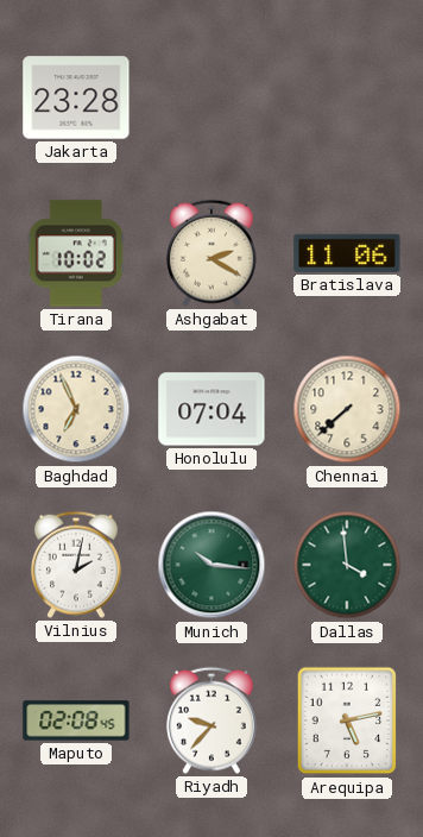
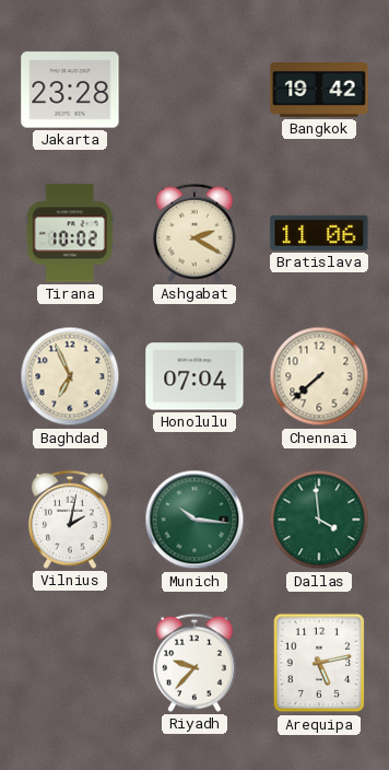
Bangkok: none -> 19:42 (319, 91)
Maputo: 02:08 -> none (76, 720)
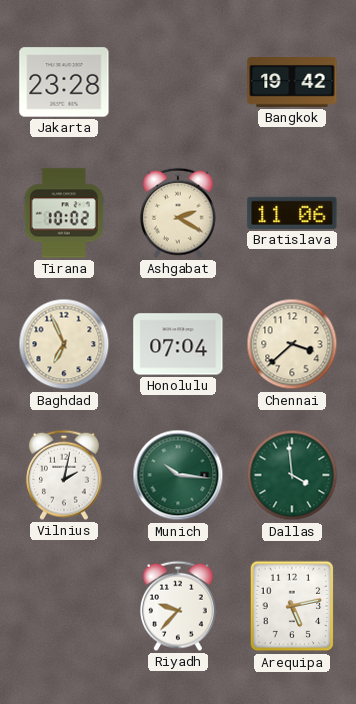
Chennai: 7:38 -> 3:38 (292, 344)
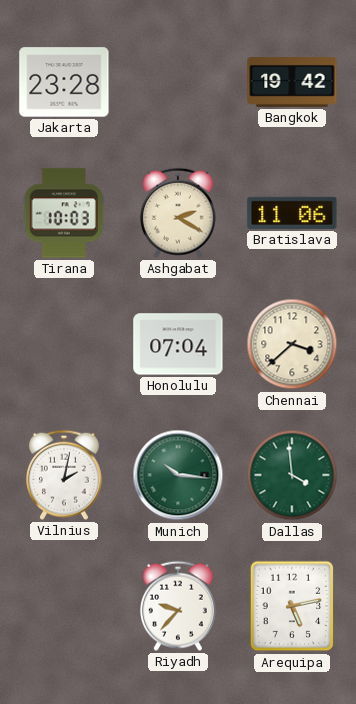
Tirana: 10:02 -> 10:03 (64, 213)
Baghdad: 6:56 -> none (64, 344)
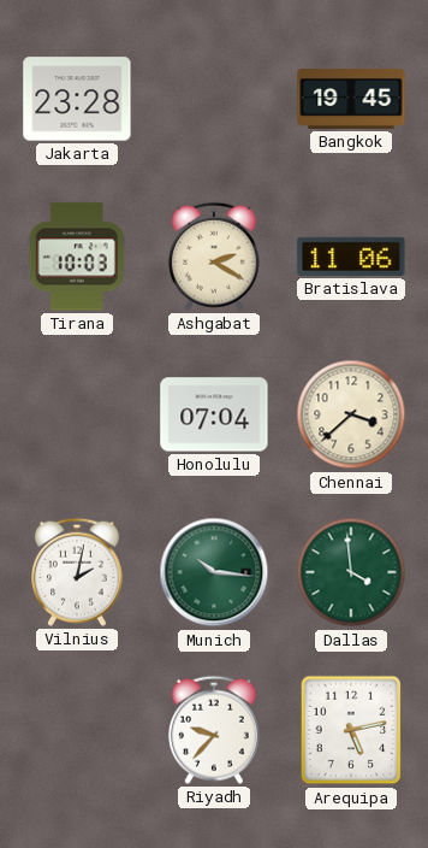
Bangkok: 19:42 -> 19:45 (351, 100)
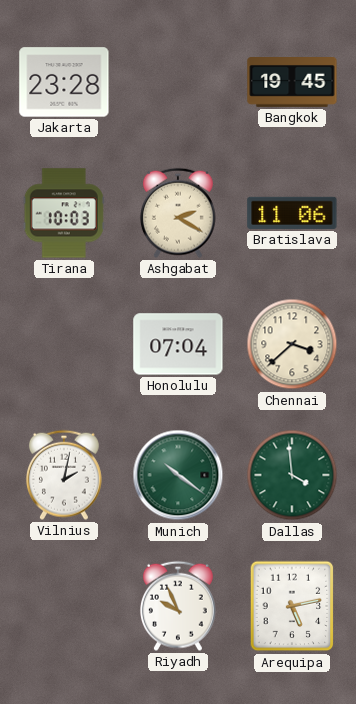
Munich: 10:16 -> 10:21 (178, 475)
Riyadh: 9:37 -> 9:56 (178, 606)
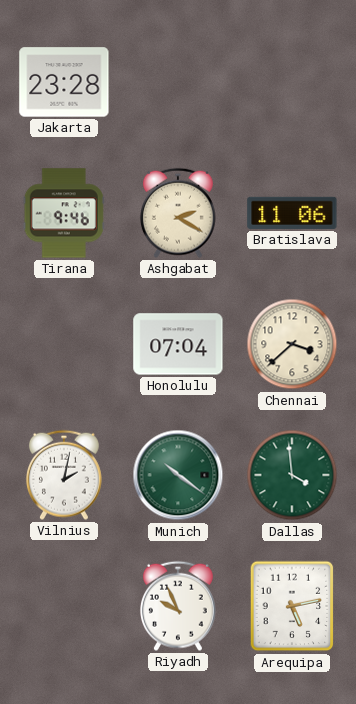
Bangkok: 19:45 -> none (292, 83)
Tirana: 10:03 -> 9:46 (64, 213)
